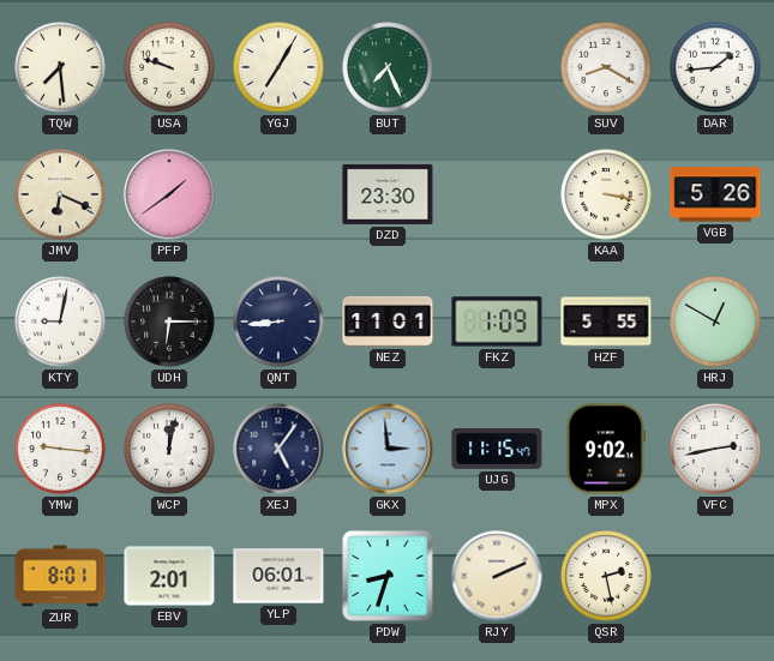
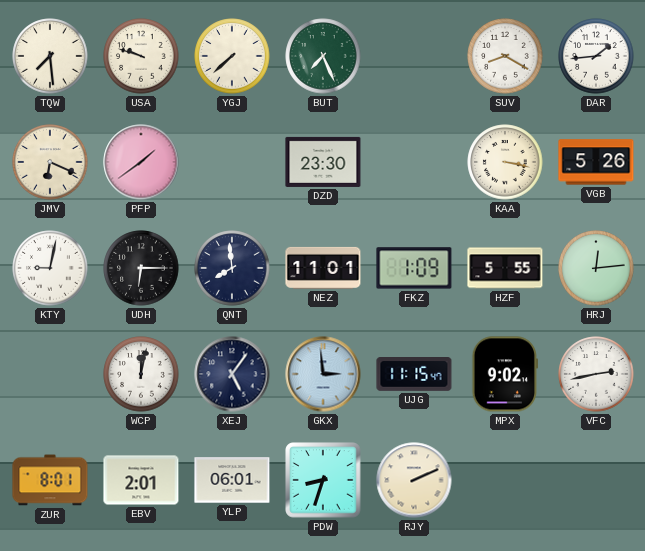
YGJ: 7:05 -> 7:38 (232, 56)
QNT: 8:44 -> 7:59 (232, 268)
HRJ: 12:50 -> 12:14 (596, 268)
YMW: 9:16 -> none (60, 449)
QSR: 2:28 -> none (606, 576)
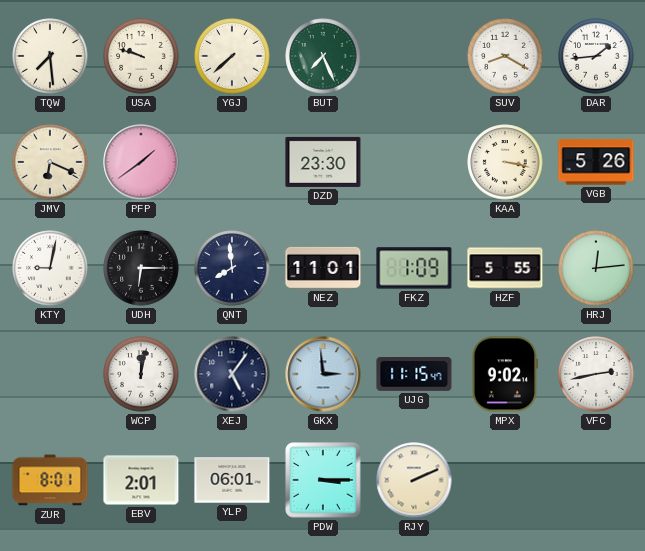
PDW: 8:33 -> 3:15 (323, 480)
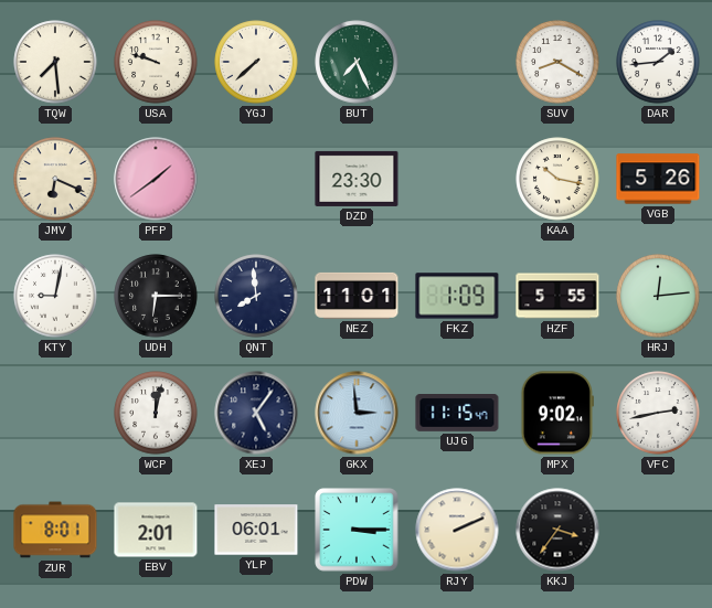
KAA: 3:17 -> 10:17 (557, 179)
KKJ: none -> 3:36 (557, 530)
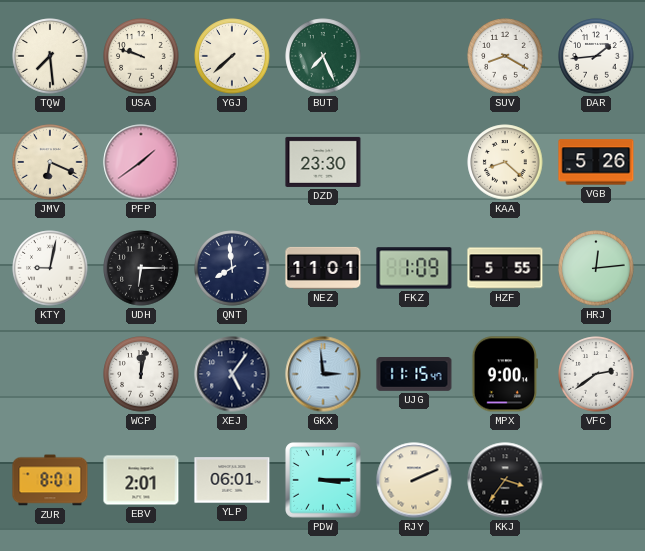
KAA: 10:17 -> 8:22 (505, 162)
MPX: 9:02 -> 9:00 (504, 374)
VFC: 2:43 -> 2:39 (596, 374)
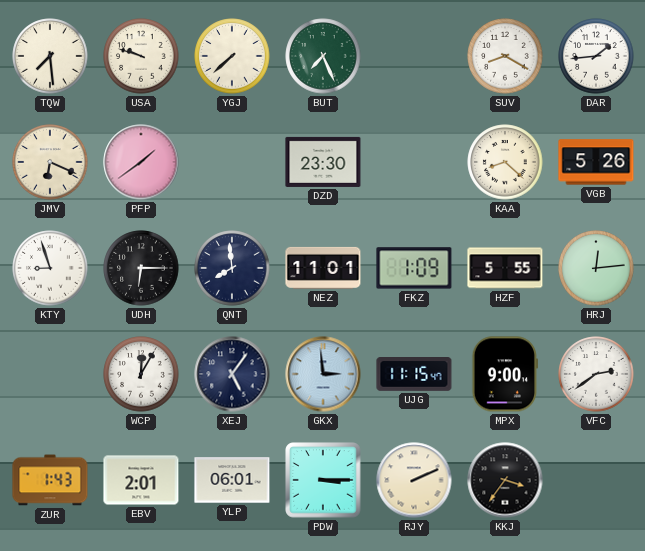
KTY: 9:02 -> 8:57 (50, 268)
WCP: 12:02 -> 12:05 (141, 374)
ZUR: 8:01 -> 1:43 (50, 480)
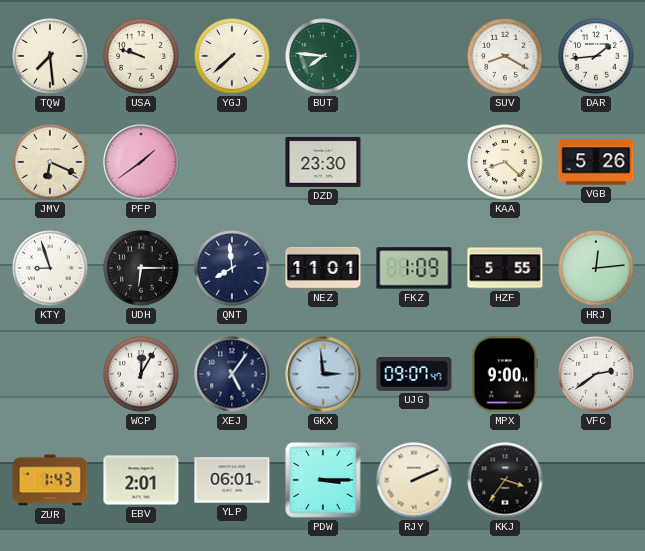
BUT: 7:26 -> 7:46 (323, 56)
UJG: 11:15 -> 09:07 (414, 375)
